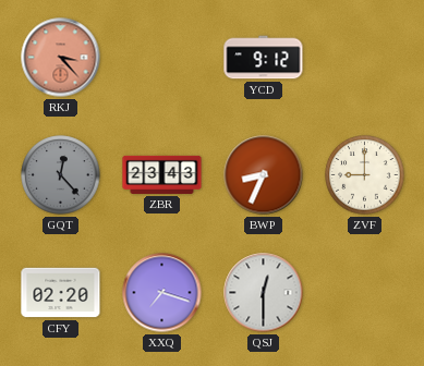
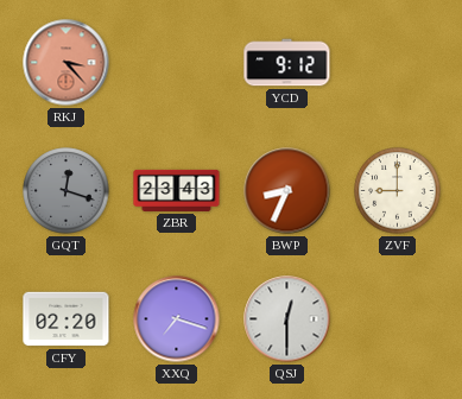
GQT: 12:23 -> 12:18 (67, 191)
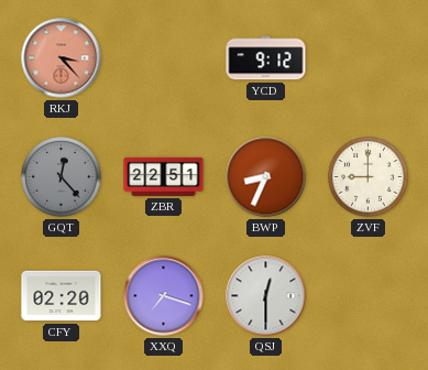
GQT: 12:18 -> 12:23 (62, 177)
ZBR: 23:43 -> 22:51 (164, 176)
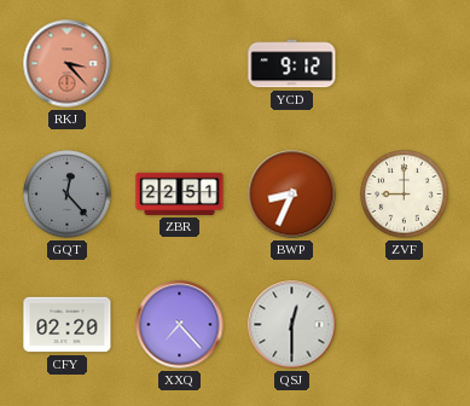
XXQ: 7:18 -> 7:23 (180, 325)
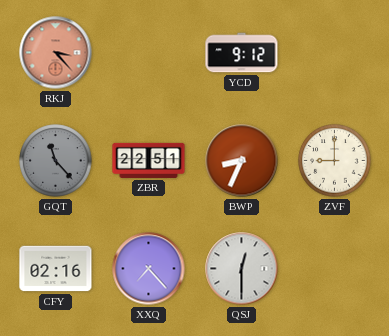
GQT: 12:23 -> 11:23 (56, 161)
CFY: 02:20 -> 02:16 (56, 269)
